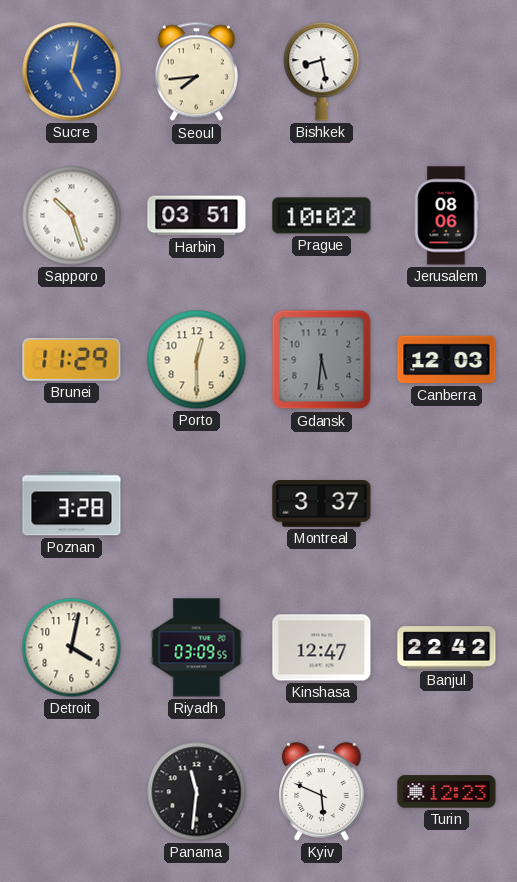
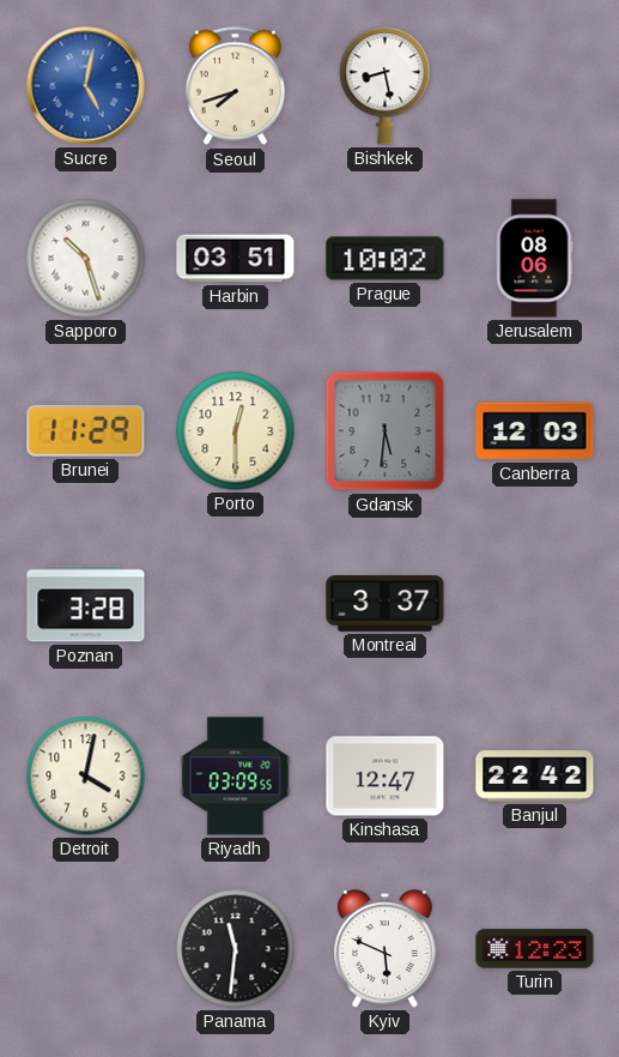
Seoul: 7:44 -> 7:42 (235, 86)
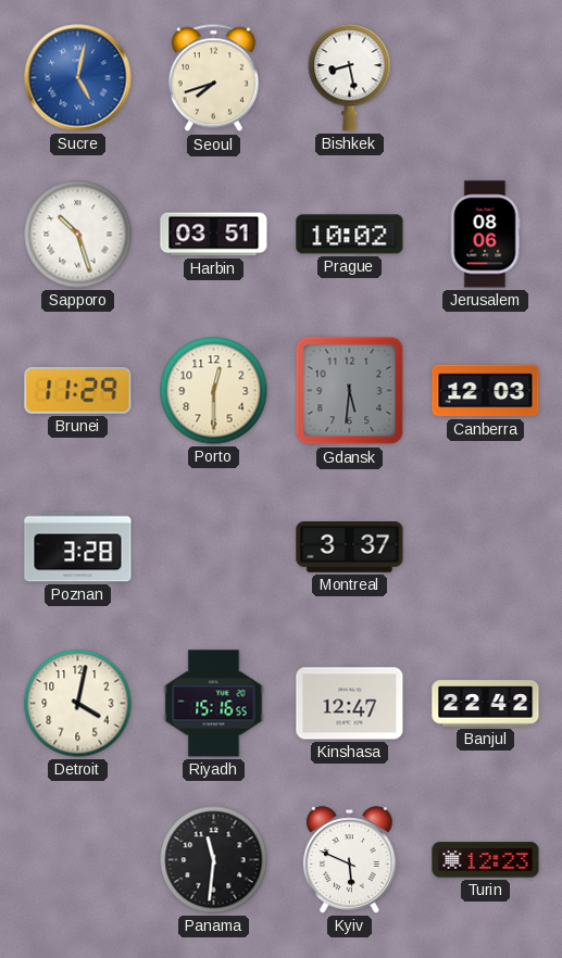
Riyadh: 03:09 -> 15:16 (214, 704)
